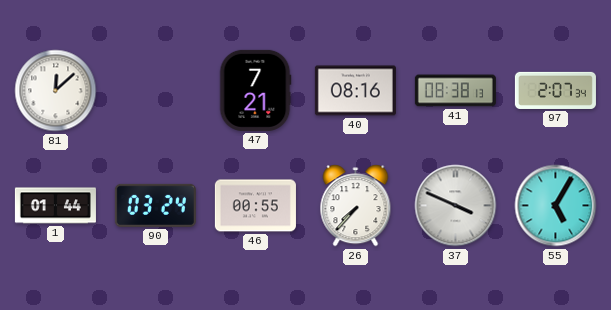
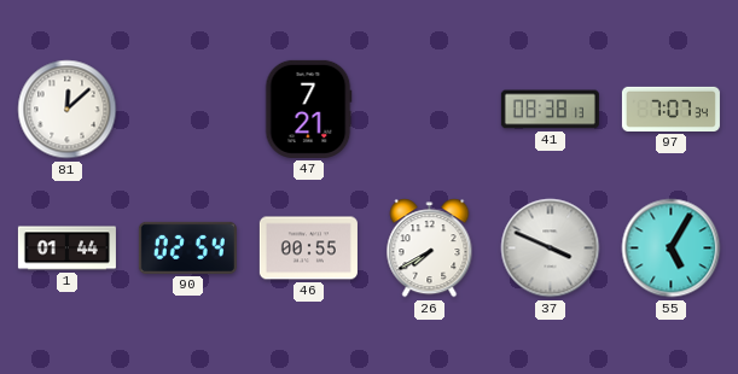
40: 08:16 -> none (355, 91)
97: 2:07 -> 7:07 (670, 109)
90: 03:24 -> 02:54 (187, 247)
26: 7:37 -> 7:40 (430, 249)
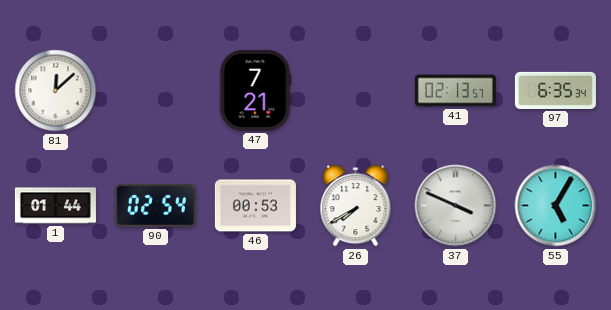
41: 08:38 -> 02:13 (455, 91)
97: 7:07 -> 6:35 (555, 90)
46: 00:55 -> 00:53 (255, 206)
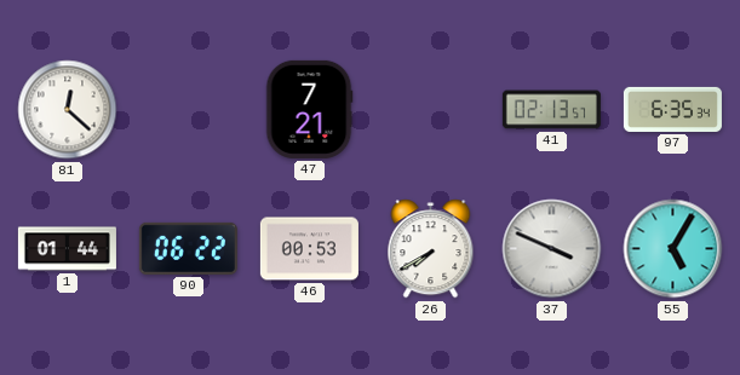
81: 12:08 -> 12:22 (68, 110)
90: 02:54 -> 06:22 (188, 248)
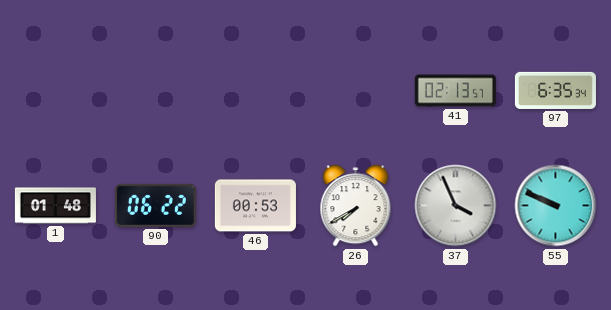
81: 12:22 -> none (68, 110)
47: 7:21 -> none (309, 109)
1: 01:44 -> 01:48 (55, 206)
37: 3:49 -> 3:56 (456, 206)
55: 5:05 -> 9:49 (556, 206)
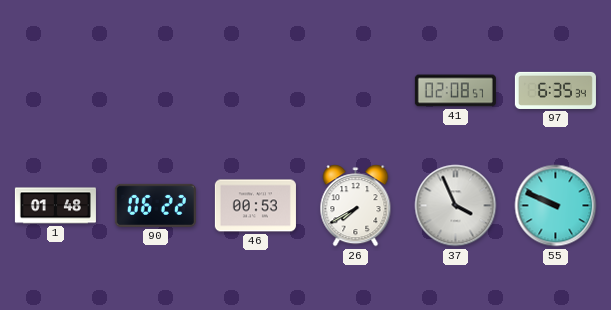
41: 02:13 -> 02:08 (455, 91)
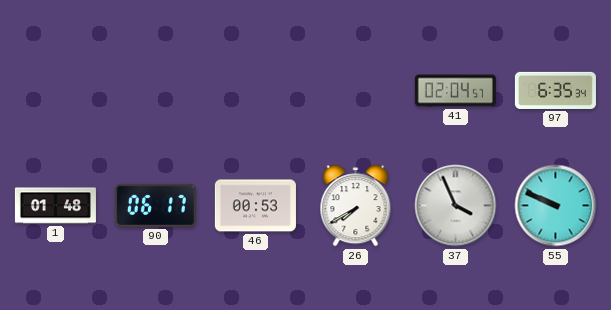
41: 02:08 -> 02:04 (455, 91)
90: 06:22 -> 06:17 (155, 205)
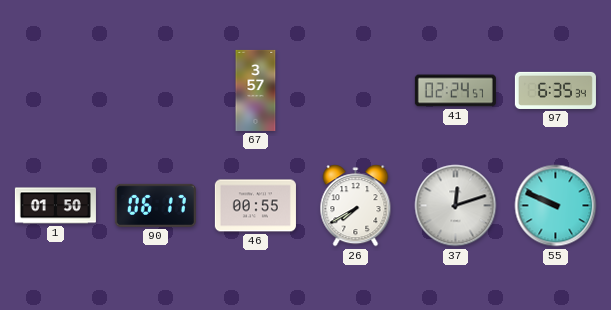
67: none -> 3:57 (256, 90)
41: 02:04 -> 02:24 (455, 91)
1: 01:48 -> 01:50 (55, 206)
46: 00:53 -> 00:55 (255, 206)
37: 3:56 -> 12:12 (456, 206)
